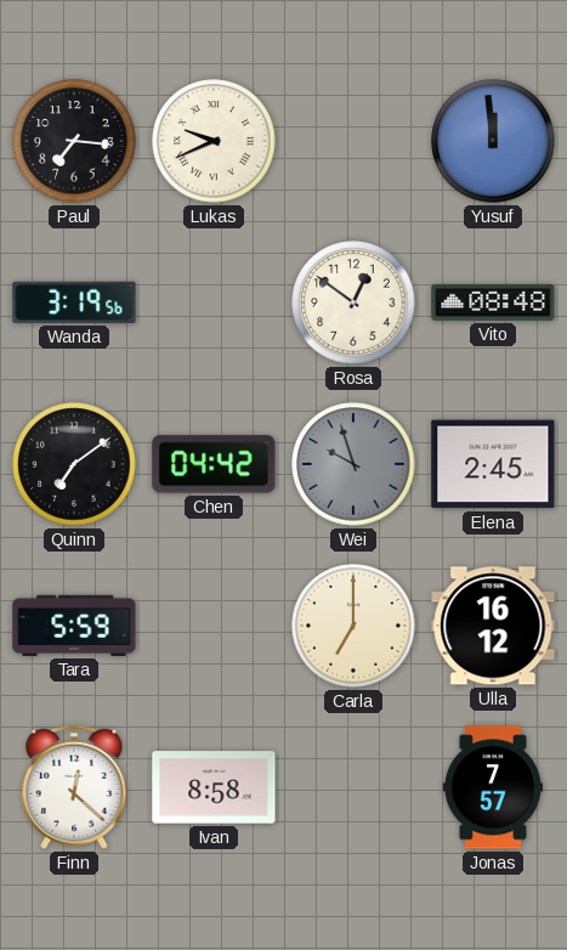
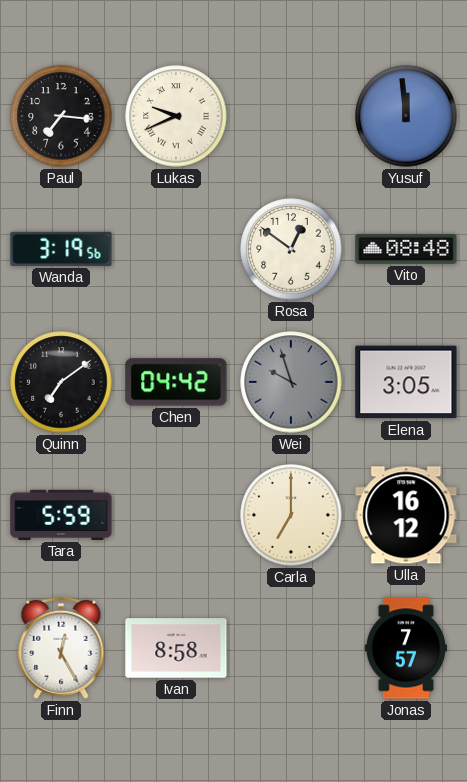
Elena: 2:45 -> 3:05 (406, 382)
Finn: 12:22 -> 12:25 (61, 648)
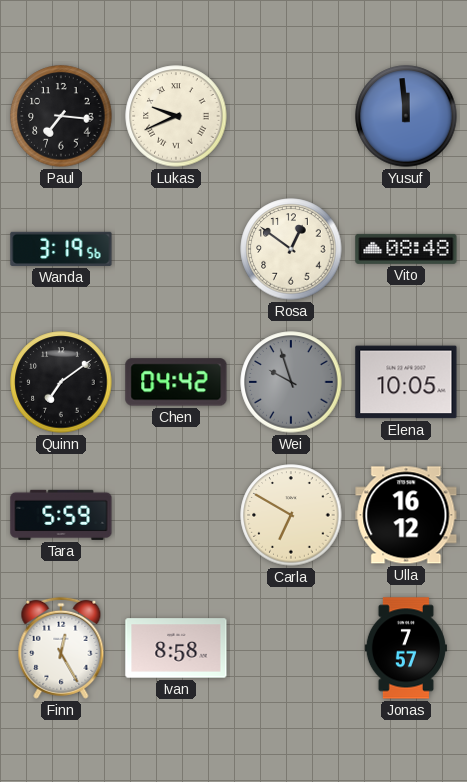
Elena: 3:05 -> 10:05 (406, 382)
Carla: 7:00 -> 6:50 (291, 515)
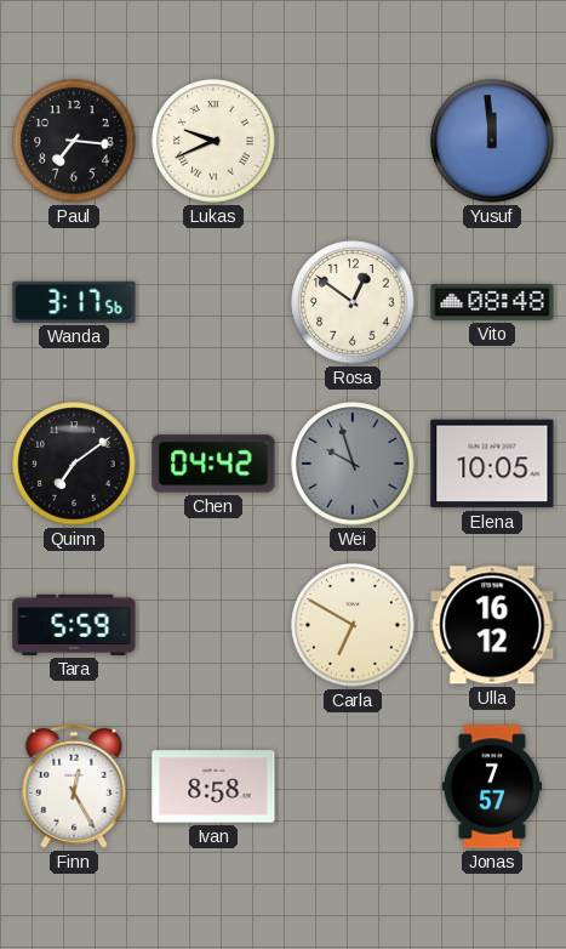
Wanda: 3:19 -> 3:17 (74, 302)
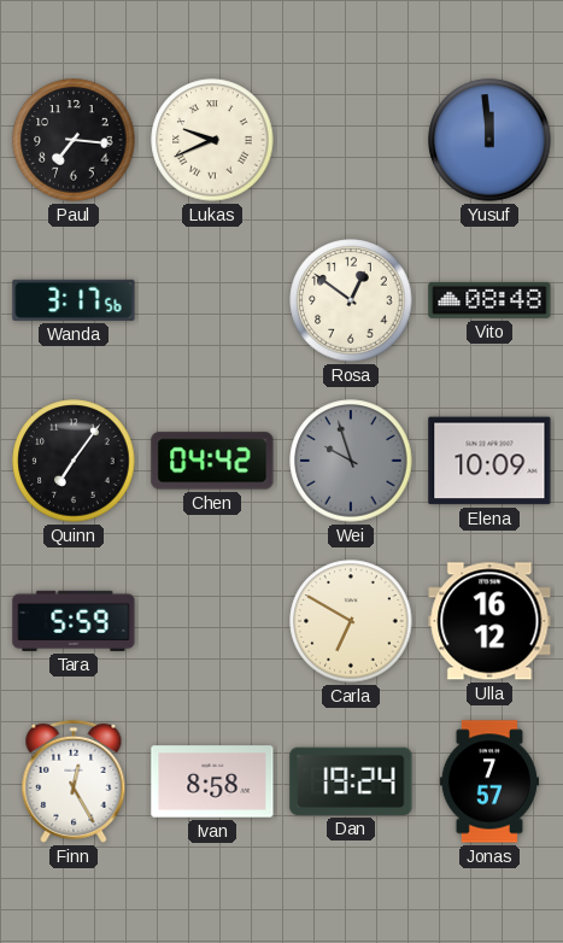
Quinn: 7:09 -> 7:06 (74, 461)
Elena: 10:05 -> 10:09 (489, 461)
Dan: none -> 19:24 (351, 781)
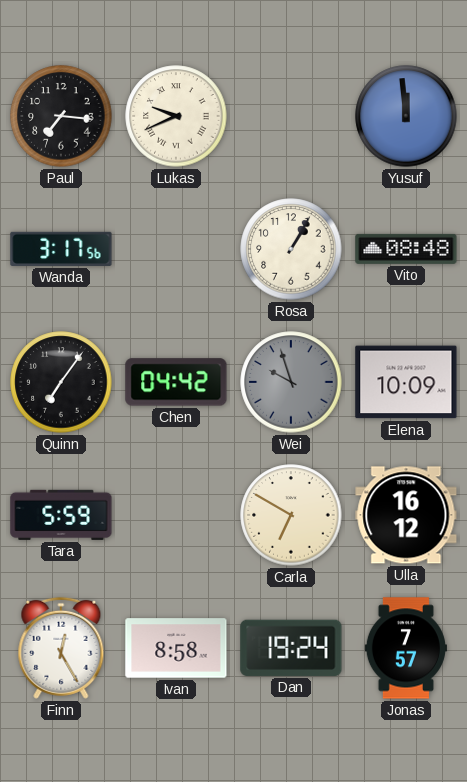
Rosa: 12:51 -> 1:05 (291, 249)
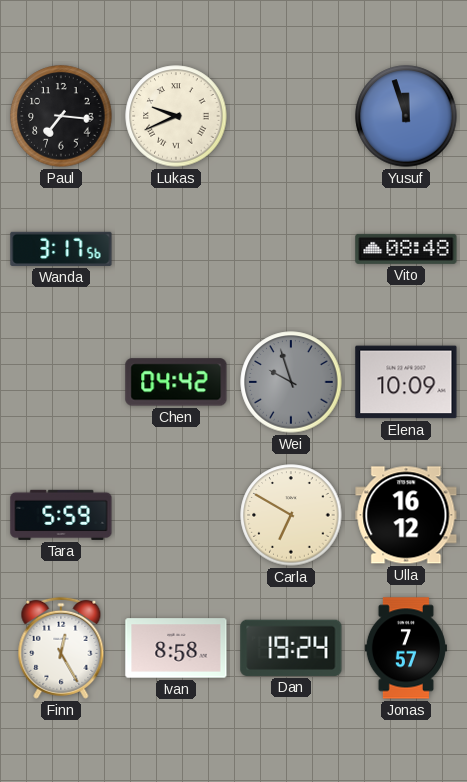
Yusuf: 11:59 -> 11:57 (406, 116)
Rosa: 1:05 -> none (291, 249)
Quinn: 7:06 -> none (61, 382)
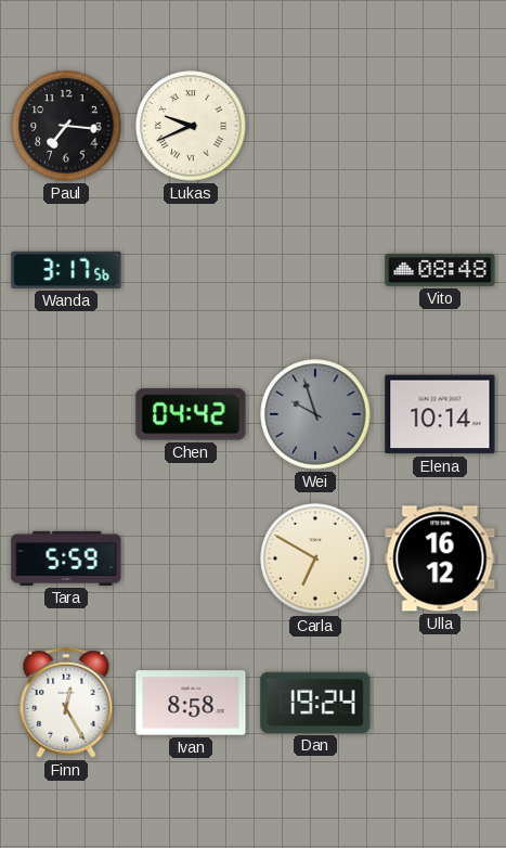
Yusuf: 11:57 -> none (406, 116)
Elena: 10:09 -> 10:14 (440, 414)
Jonas: 7:57 -> none (406, 648)
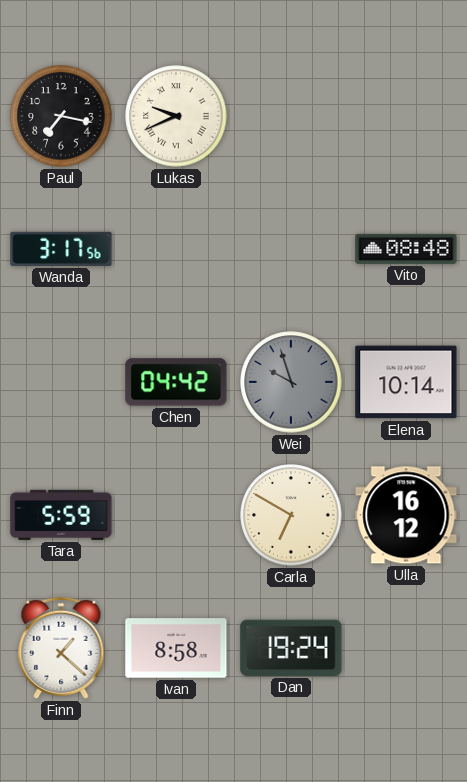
Paul: 7:16 -> 7:17 (61, 116)
Finn: 12:25 -> 1:22 (61, 648)
